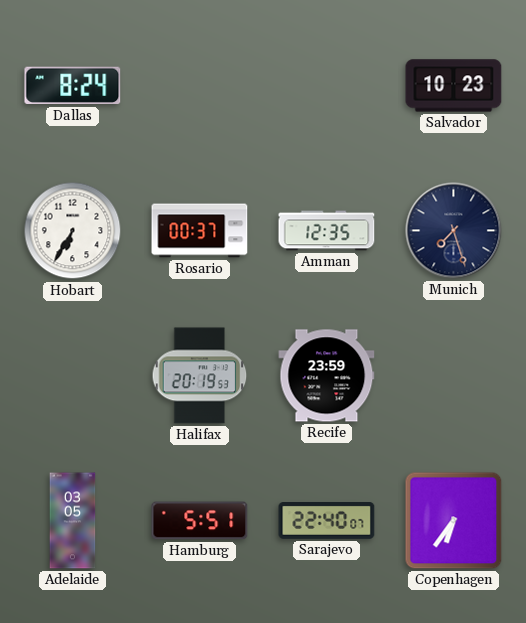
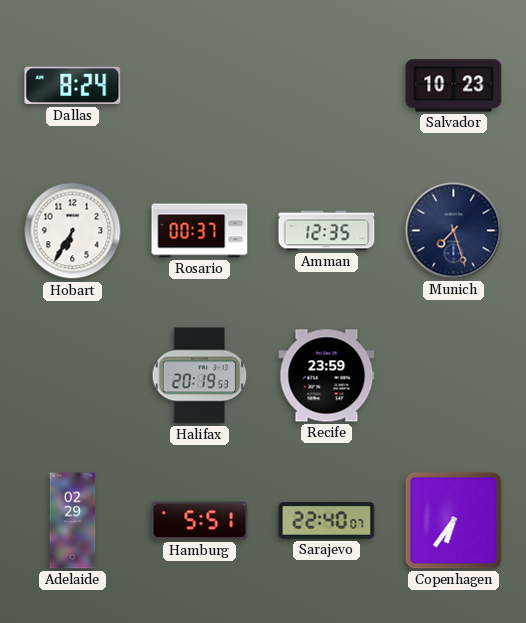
Adelaide: 03:05 -> 02:29 (73, 521)
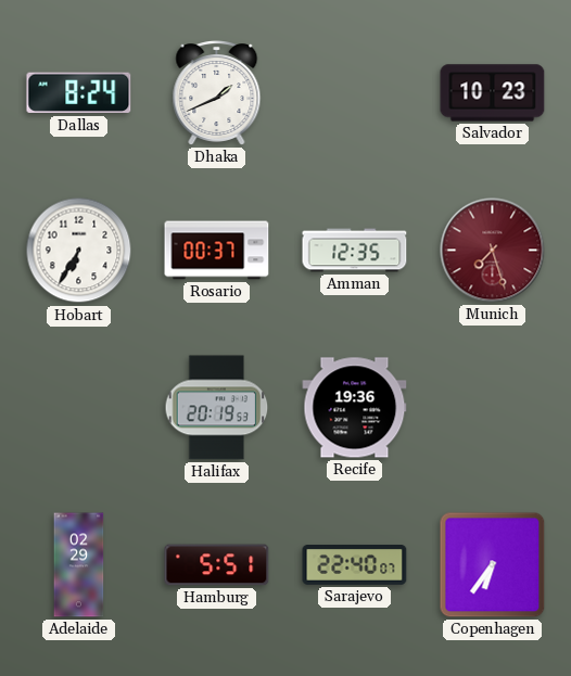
Dhaka: none -> 1:41 (217, 93)
Munich dial: navy -> burgundy (493, 251)
Recife: 23:59 -> 19:36 (355, 408)
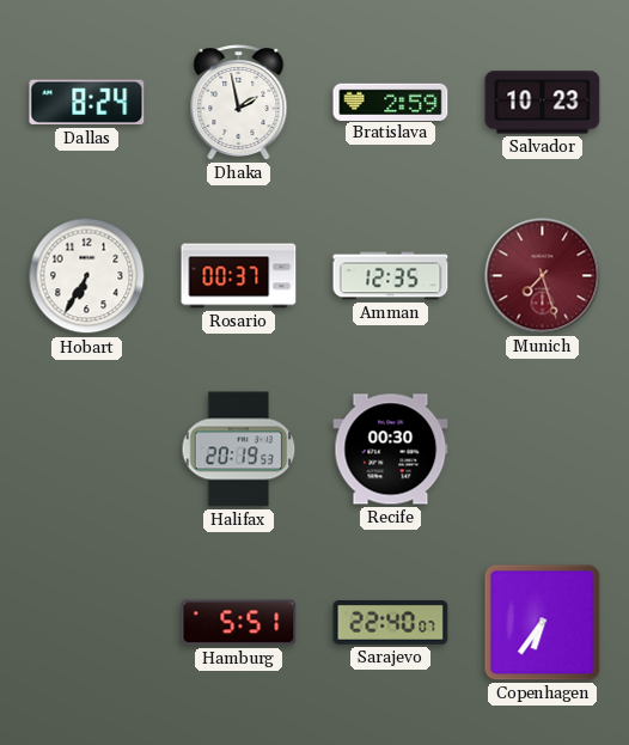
Dhaka: 1:41 -> 1:58 (239, 103)
Bratislava: none -> 2:59 (391, 102)
Recife: 19:36 -> 00:30 (391, 450)
Adelaide: 02:29 -> none (79, 565)
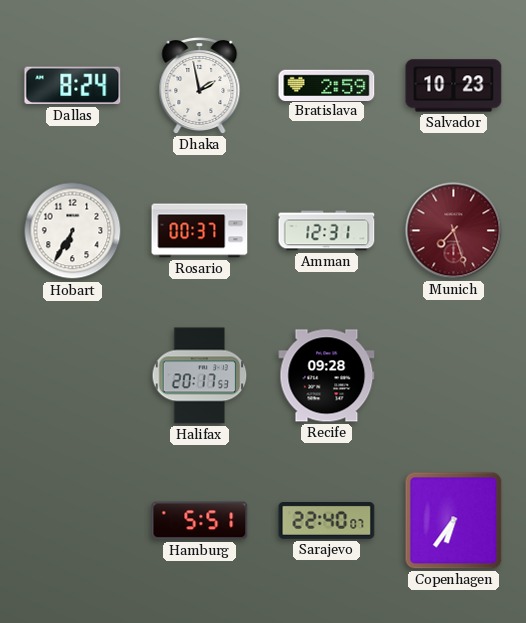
Amman: 12:35 -> 12:31 (327, 231)
Halifax: 20:19 -> 20:17 (200, 376)
Recife: 00:30 -> 09:28 (327, 376)
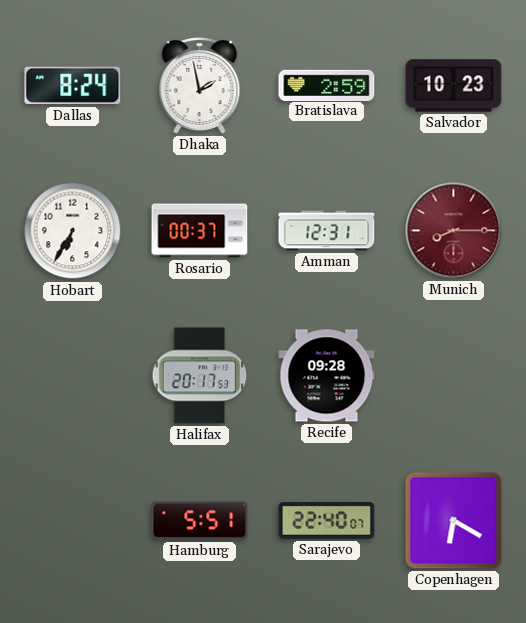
Munich: 7:27 -> 8:15 (454, 231)
Copenhagen: 6:36 -> 6:20 (454, 521)
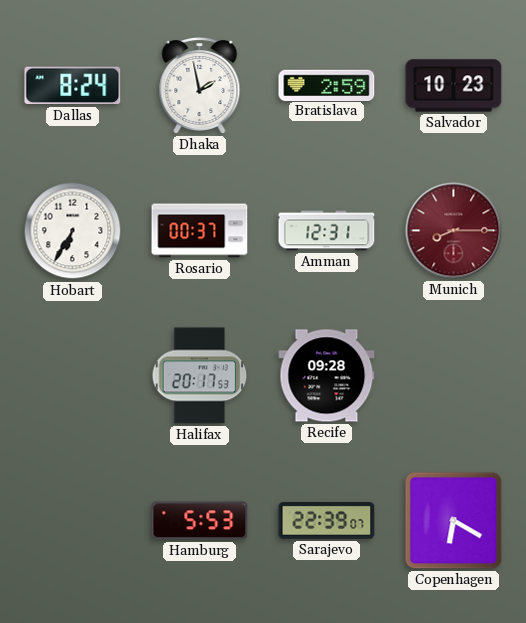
Hamburg: 5:51 -> 5:53 (200, 521)
Sarajevo: 22:40 -> 22:39 (327, 521)
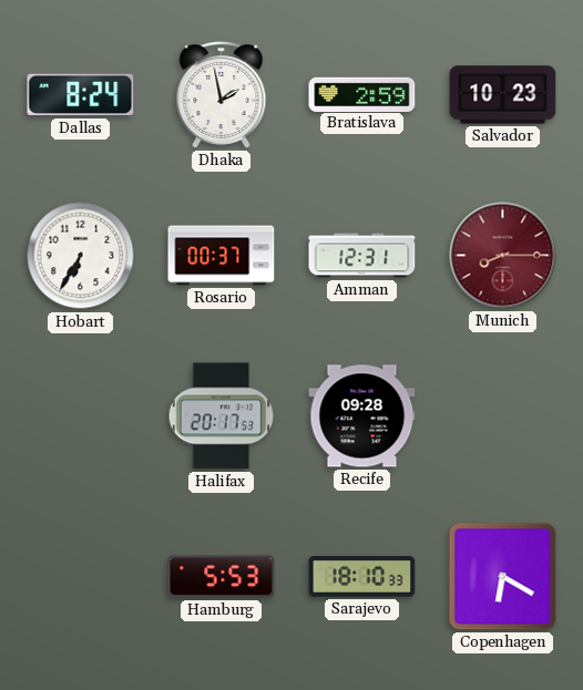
Sarajevo: 22:39 -> 18:10 (362, 577)
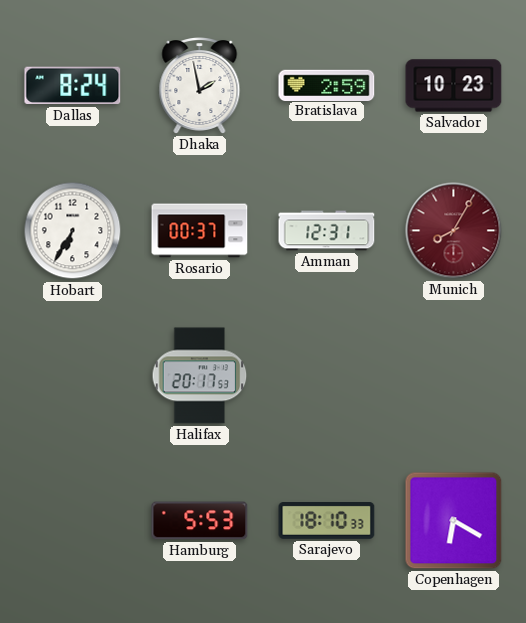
Munich: 8:15 -> 8:05 (454, 231)
Recife: 09:28 -> none (362, 416)
